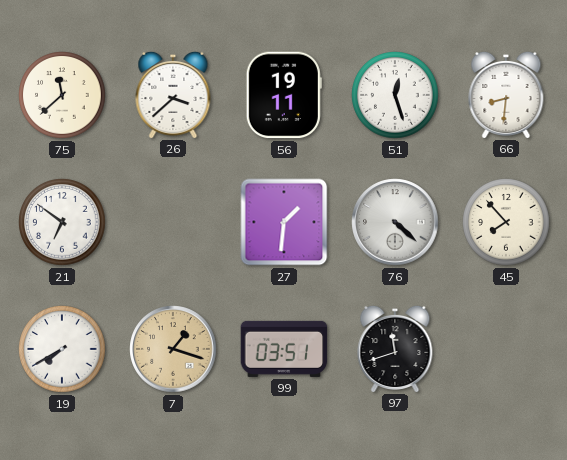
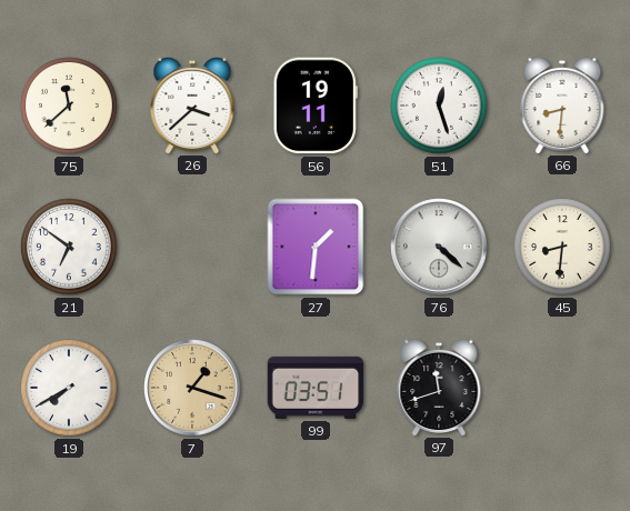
45: 7:53 -> 8:31 (562, 247)
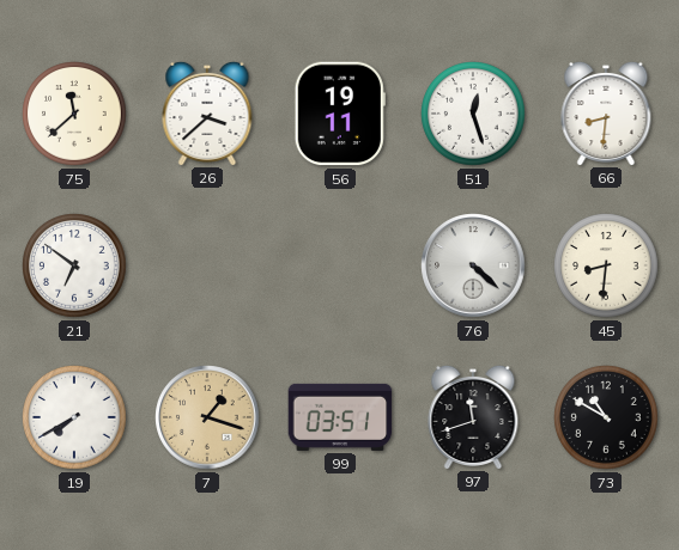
27: 1:31 -> none (316, 247)
73: none -> 10:50 (606, 417)
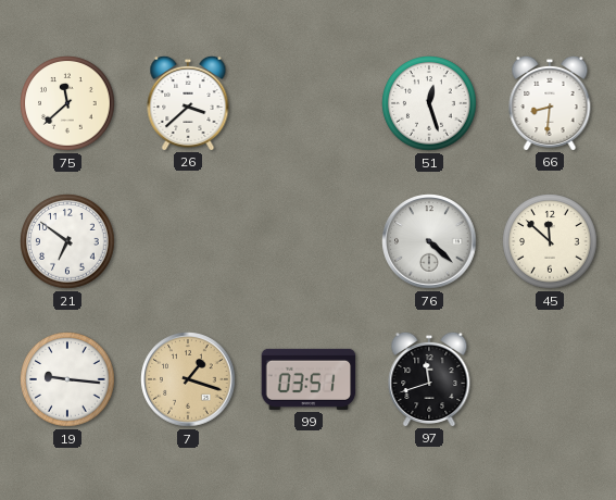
56: 19:11 -> none (340, 114)
45: 8:31 -> 11:52 (550, 241)
19: 7:40 -> 9:16 (67, 379)
73: 10:50 -> none (606, 417)
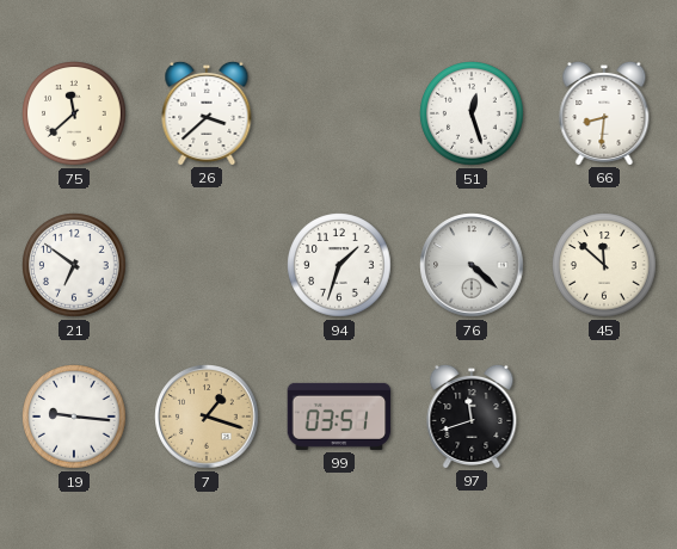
94: none -> 1:33 (339, 265)
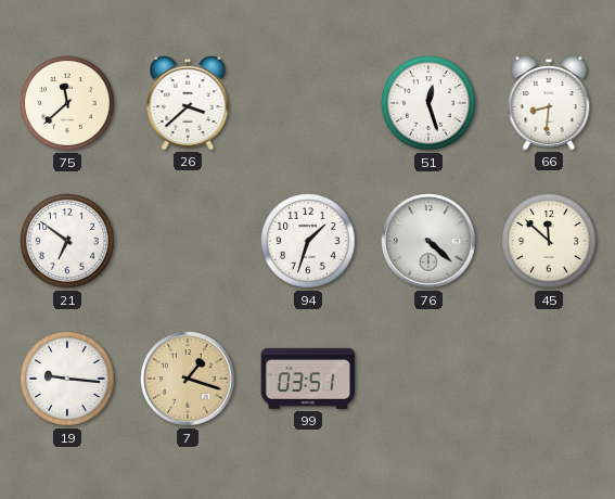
97: 11:42 -> none (472, 415)
